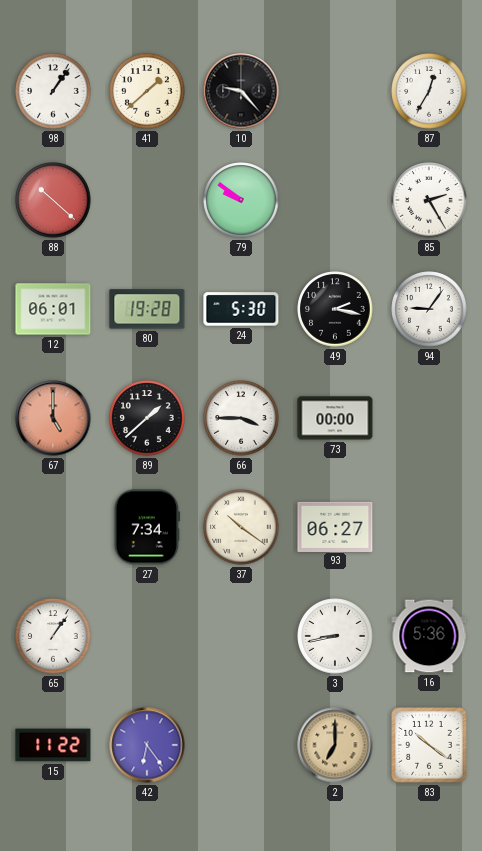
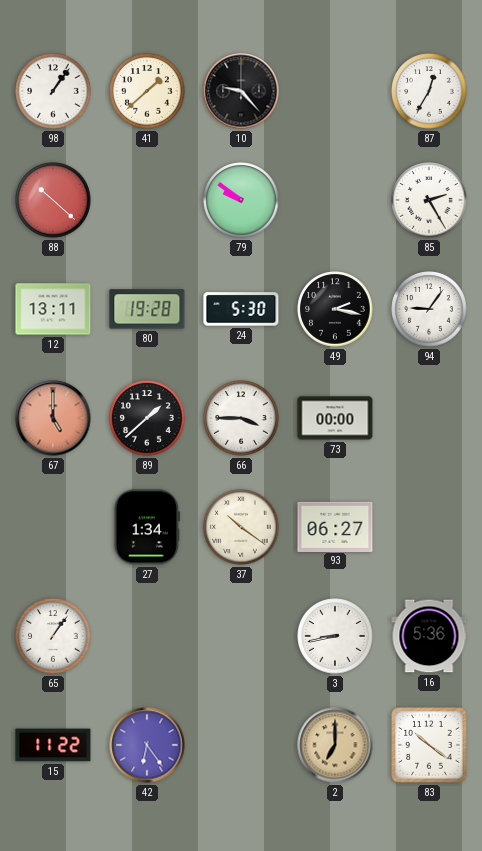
12: 06:01 -> 13:11 (53, 309)
27: 7:34 -> 1:34 (147, 527)
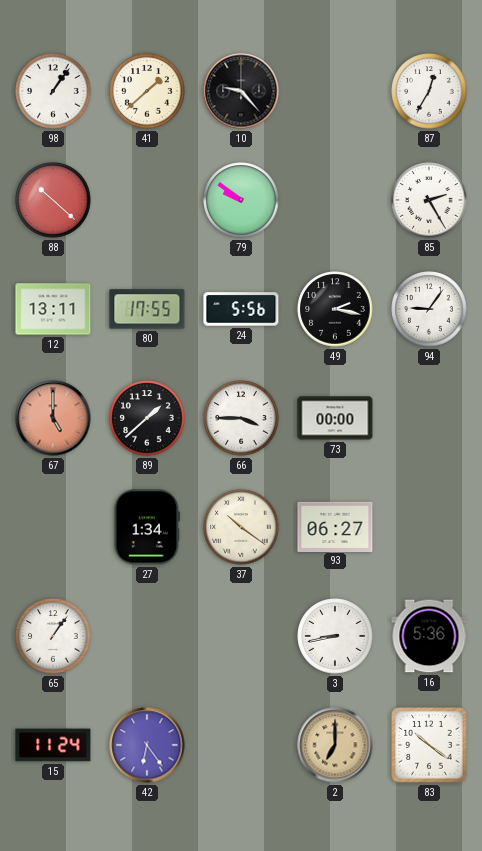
80: 19:28 -> 17:55 (147, 309)
24: 5:30 -> 5:56 (241, 309)
15: 11:22 -> 11:24 (53, 745)
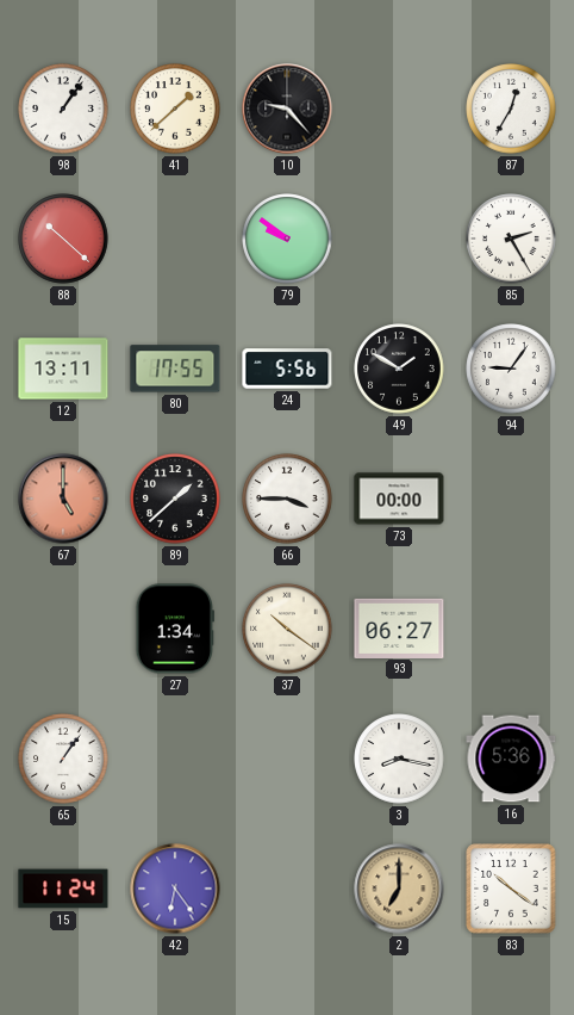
49: 2:17 -> 1:50 (399, 369)
3: 8:43 -> 8:17 (399, 759)
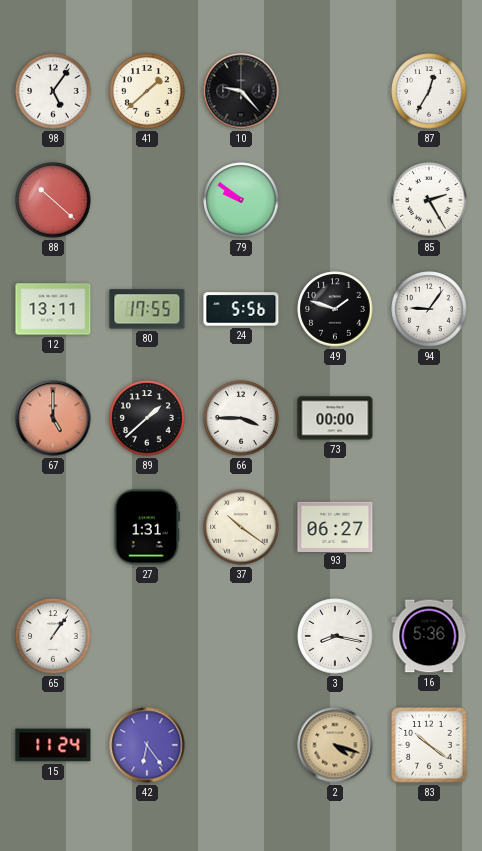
98: 1:06 -> 5:06 (53, 91)
49: 1:50 -> 1:48 (335, 309)
27: 1:34 -> 1:31 (147, 527)
2: 7:00 -> 4:18 (335, 745)
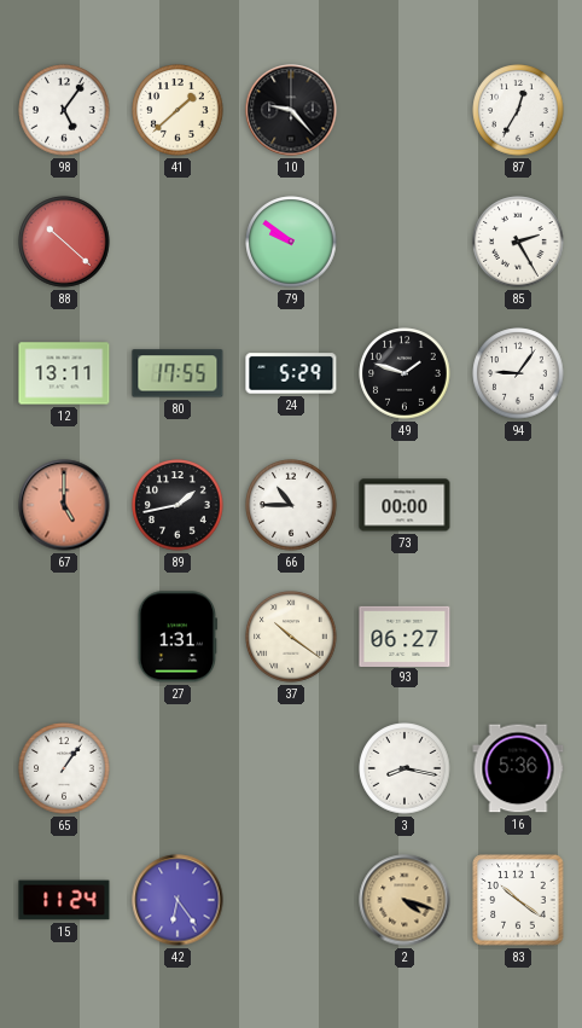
24: 5:56 -> 5:29 (291, 373)
89: 1:38 -> 1:43 (177, 505)
66: 3:45 -> 10:45 (291, 505)
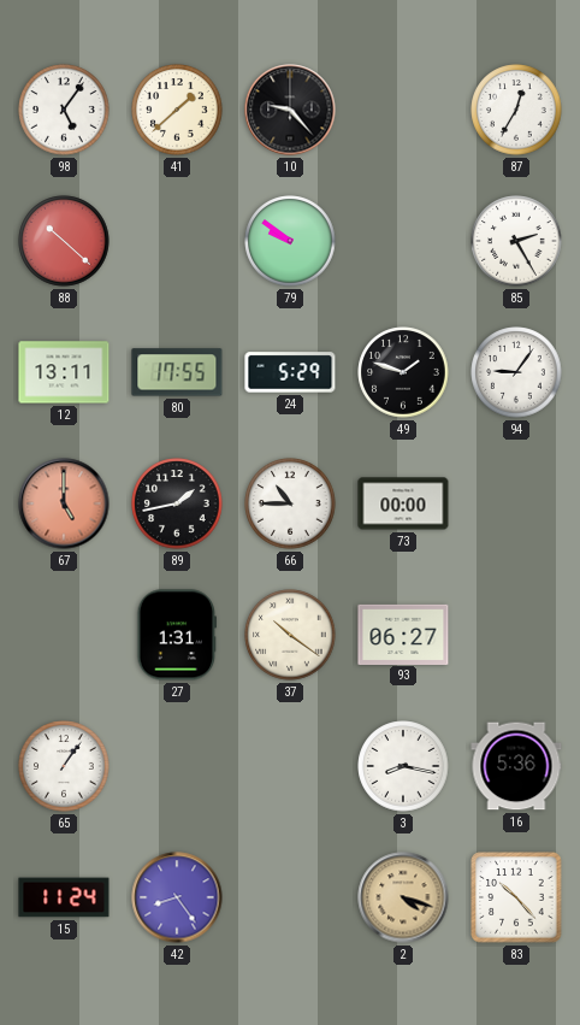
42: 6:24 -> 8:24 (177, 897)
83: 10:21 -> 10:23 (516, 897)
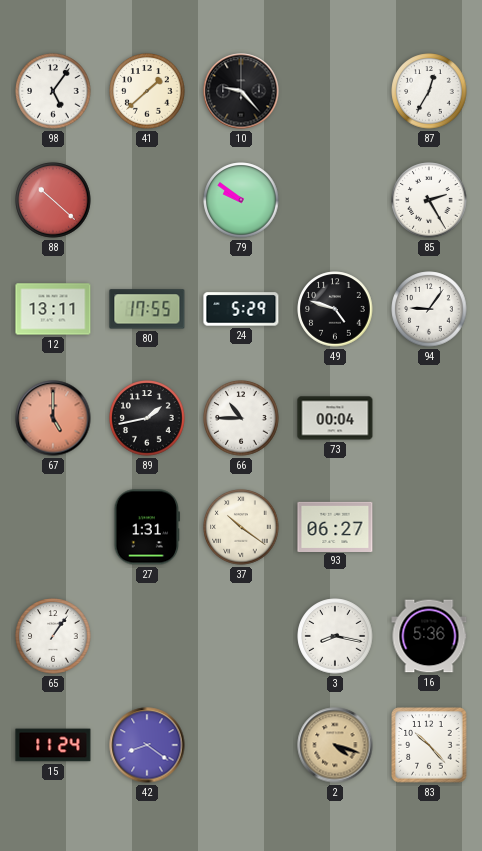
49: 1:48 -> 4:48 (335, 309)
73: 00:00 -> 00:04 (335, 418)
42: 8:24 -> 8:21 (147, 745)
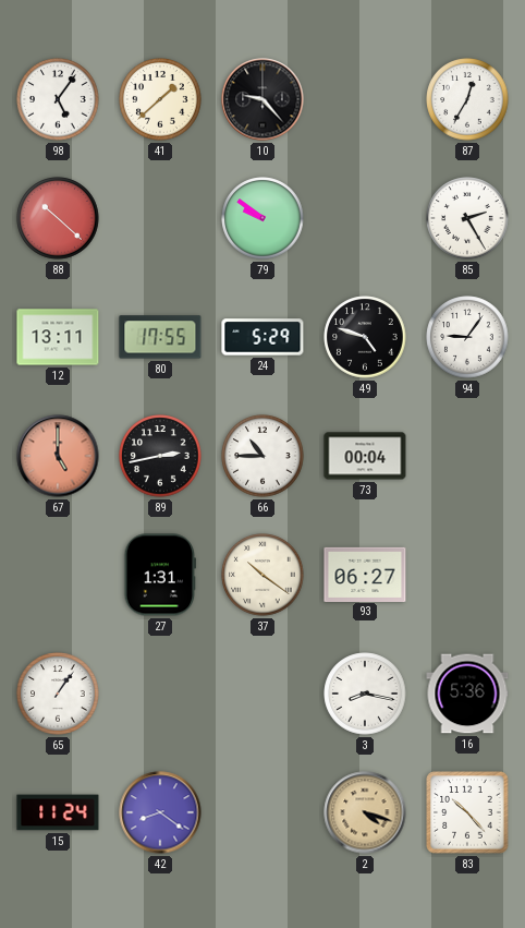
89: 1:43 -> 2:43 (160, 456)
